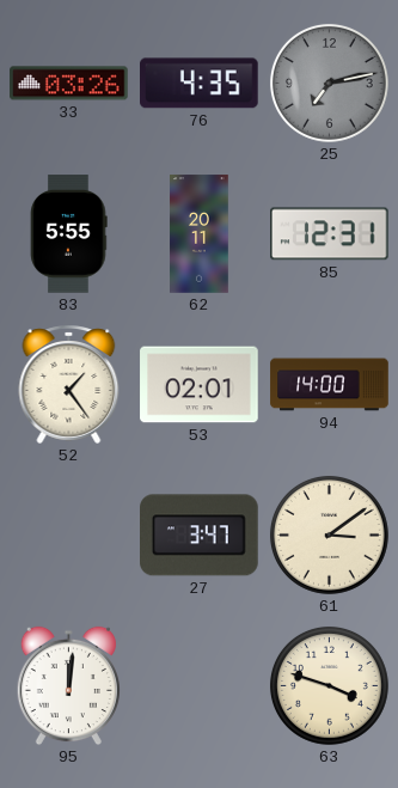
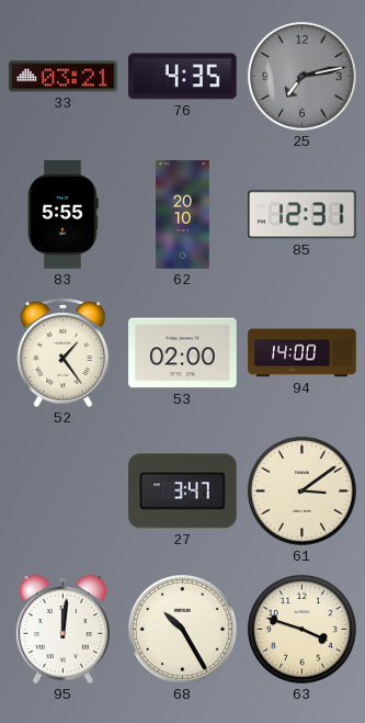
33: 03:26 -> 03:21 (64, 77)
62: 20:11 -> 20:10 (183, 215)
53: 02:01 -> 02:00 (183, 353)
68: none -> 10:25 (182, 629)
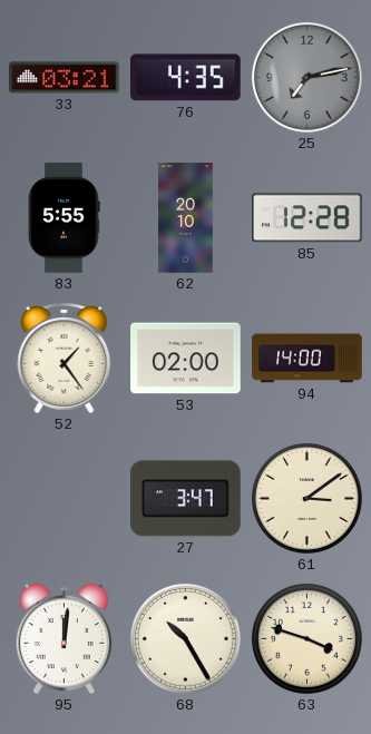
85: 12:31 -> 12:28 (307, 218)
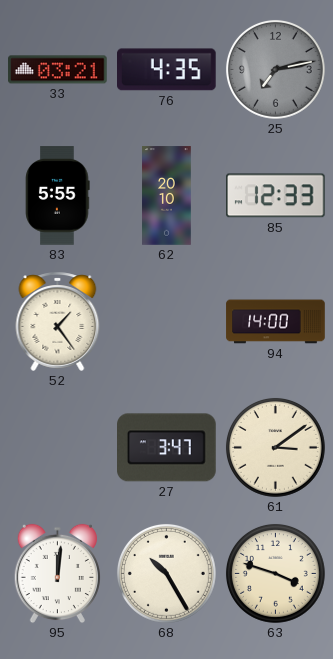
85: 12:28 -> 12:33 (276, 196)
53: 02:00 -> none (186, 359)
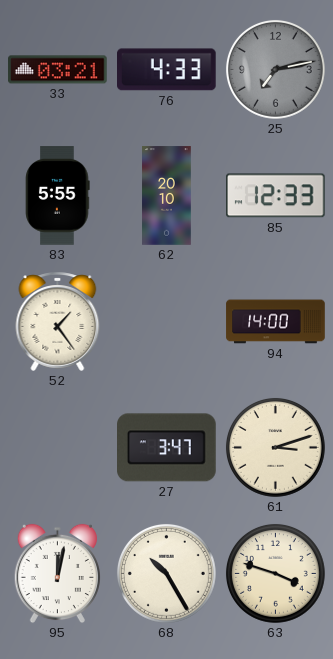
76: 4:35 -> 4:33 (167, 70)
61: 3:09 -> 3:12 (275, 447)
95: 12:01 -> 12:02 (57, 574)
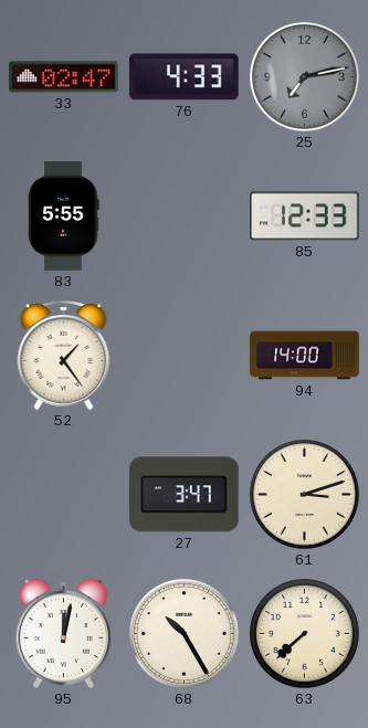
33: 03:21 -> 02:47 (64, 77)
62: 20:10 -> none (167, 196)
63: 3:48 -> 7:38 (304, 633)
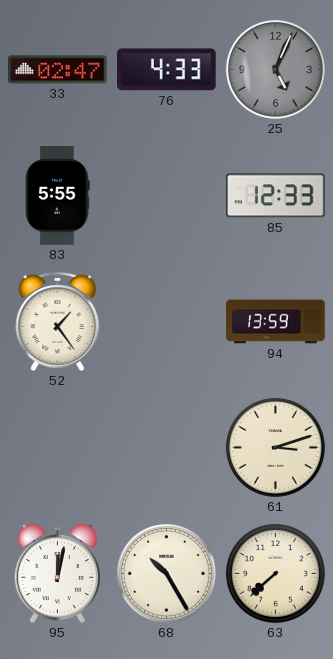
25: 7:13 -> 5:04 (275, 69)
94: 14:00 -> 13:59 (276, 322)
27: 3:47 -> none (185, 495)
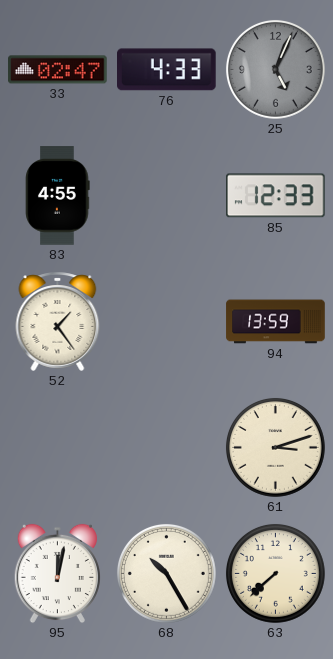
83: 5:55 -> 4:55 (58, 196)
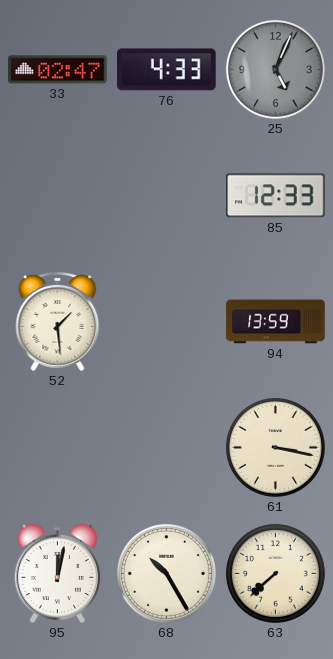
83: 4:55 -> none (58, 196)
52: 1:24 -> 1:29 (58, 321)
61: 3:12 -> 3:17 (275, 447)
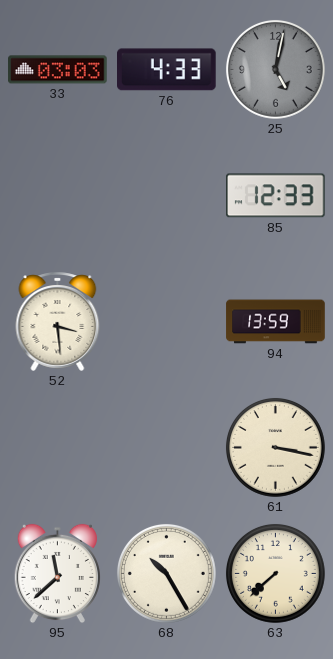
33: 02:47 -> 03:03 (58, 70)
25: 5:04 -> 5:02 (275, 69)
52: 1:29 -> 3:29 (58, 321)
95: 12:02 -> 11:38 (57, 574)
